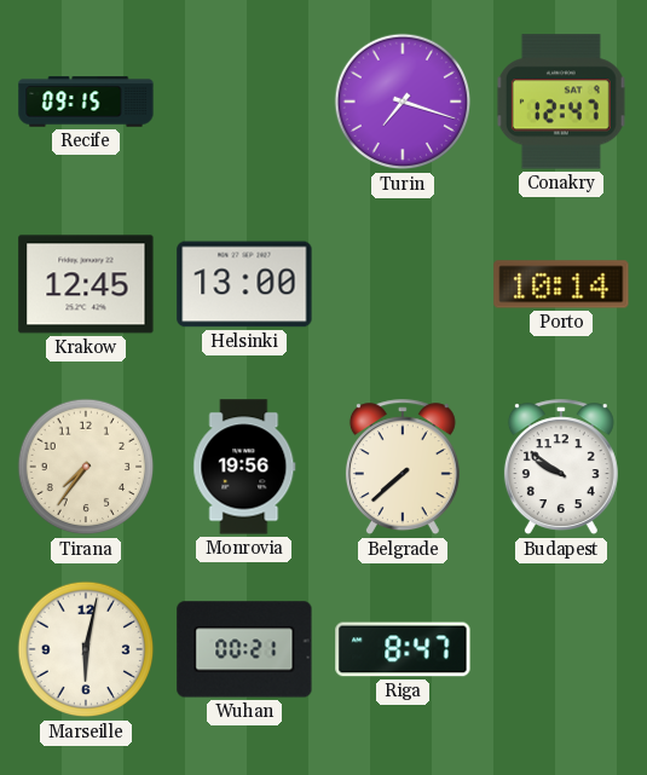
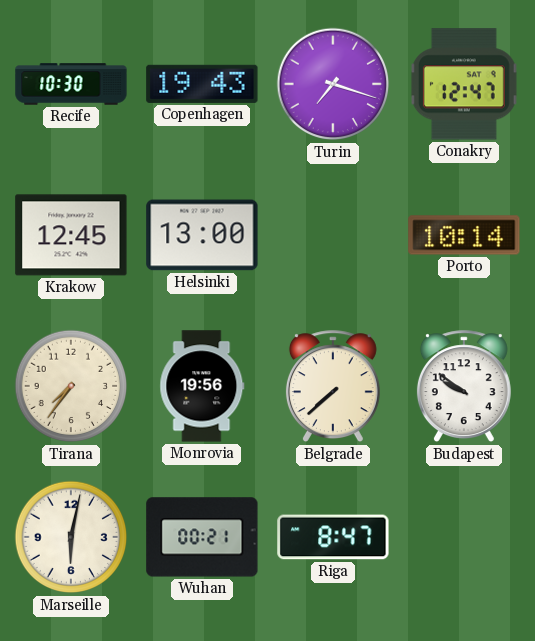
Recife: 09:15 -> 10:30 (71, 84)
Copenhagen: none -> 19:43 (202, 84)
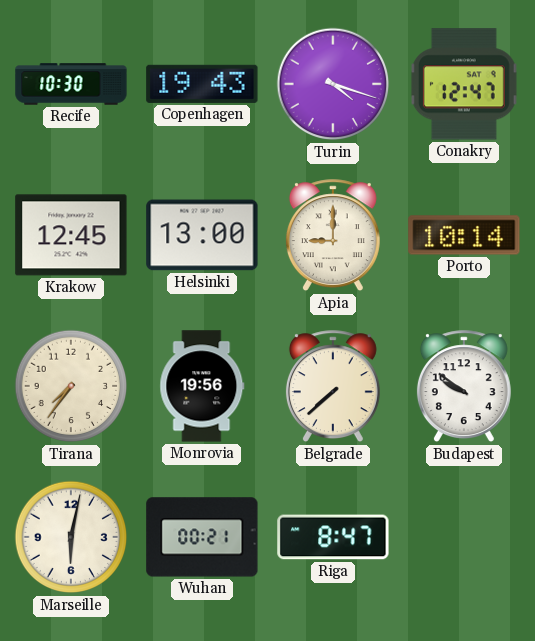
Turin: 7:18 -> 4:18 (333, 84)
Apia: none -> 9:00 (333, 236)
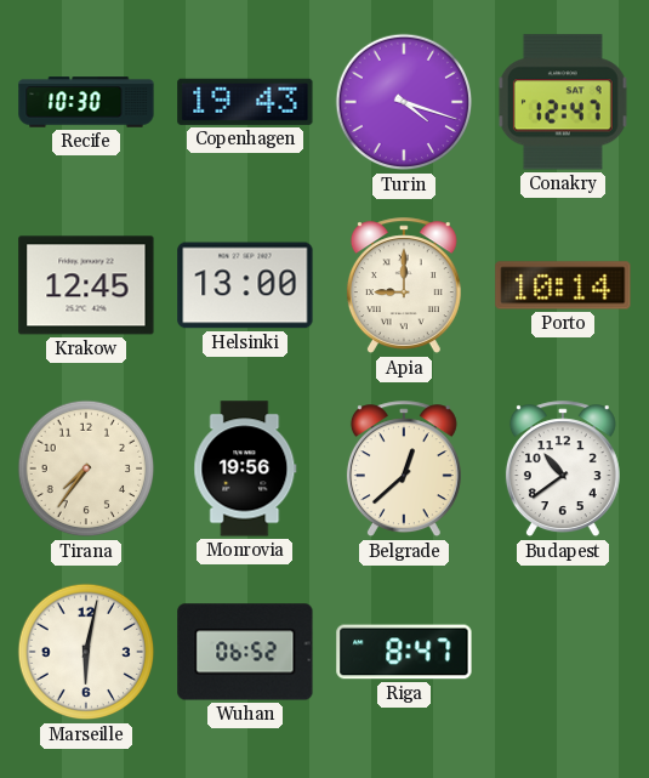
Belgrade: 7:38 -> 12:38 (404, 470)
Budapest: 9:51 -> 10:39 (563, 470)
Wuhan: 00:21 -> 06:52 (245, 652)
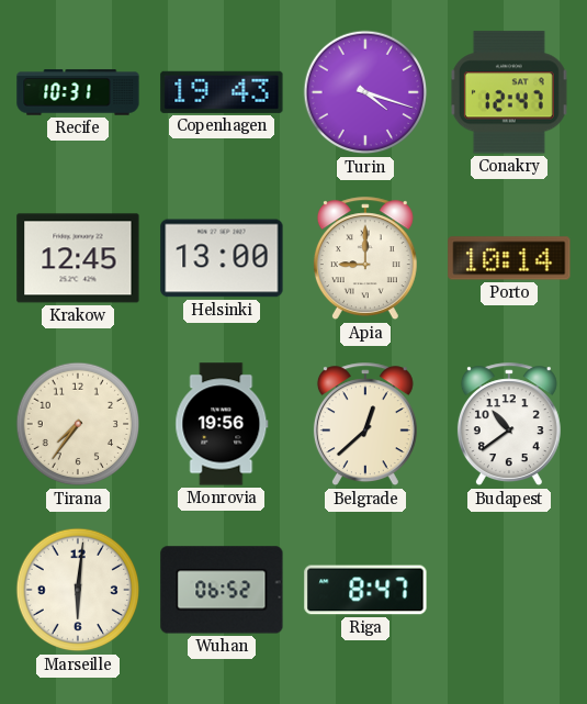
Recife: 10:30 -> 10:31 (78, 92)
Marseille: 6:02 -> 6:01 (78, 590)
